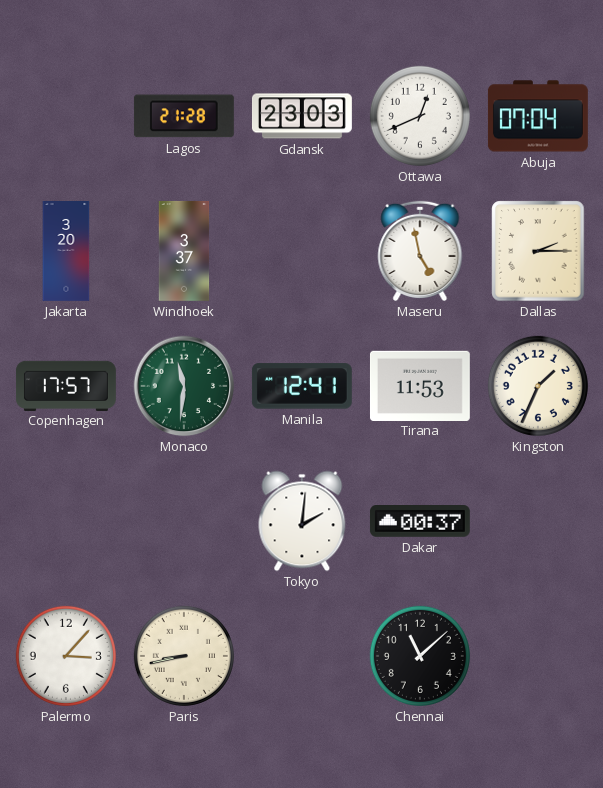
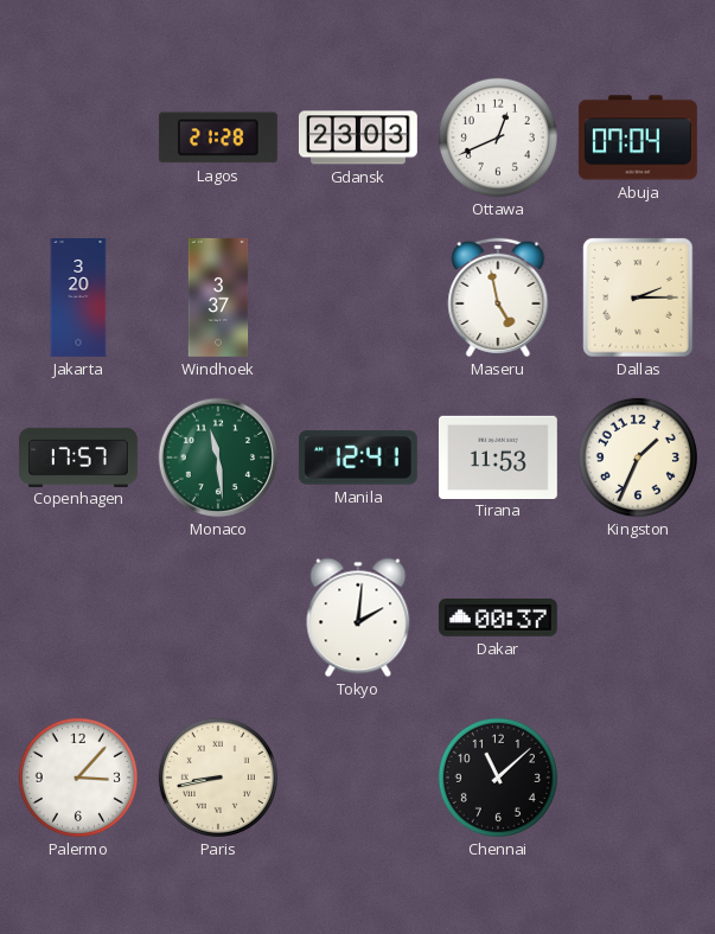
Monaco: 11:31 -> 11:29 (218, 458)
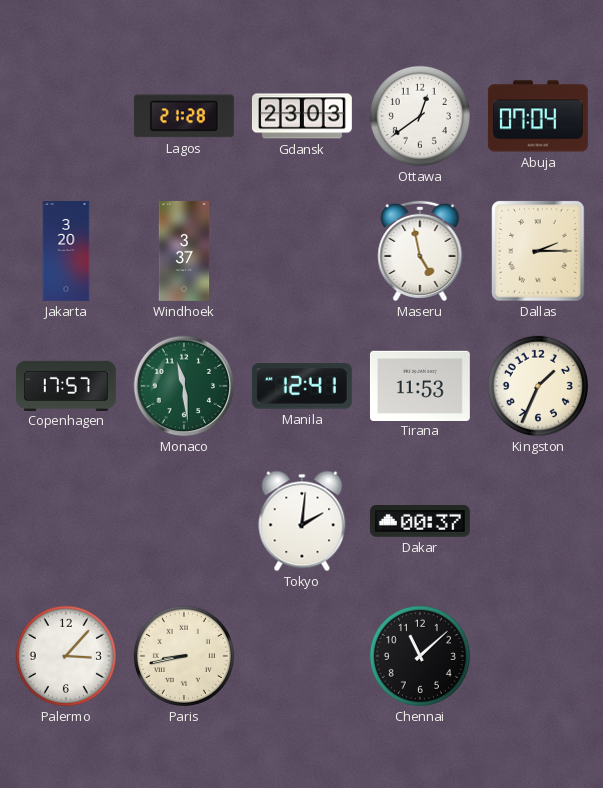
Ottawa: 12:41 -> 12:39 (420, 116)
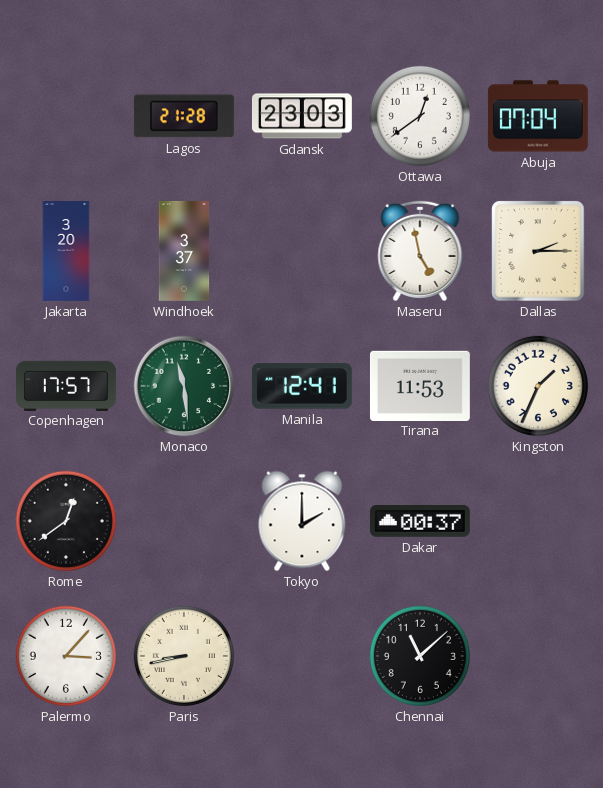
Rome: none -> 12:39 (66, 521)
Tokyo: 2:01 -> 2:00 (302, 521)
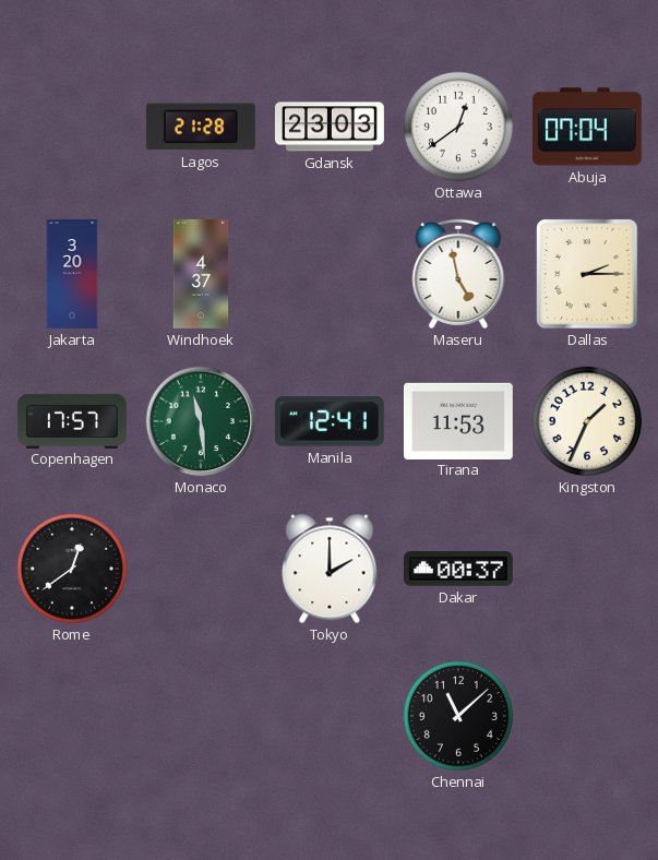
Windhoek: 3:37 -> 4:37 (201, 274)
Palermo: 3:07 -> none (66, 656)
Paris: 8:43 -> none (184, 656)
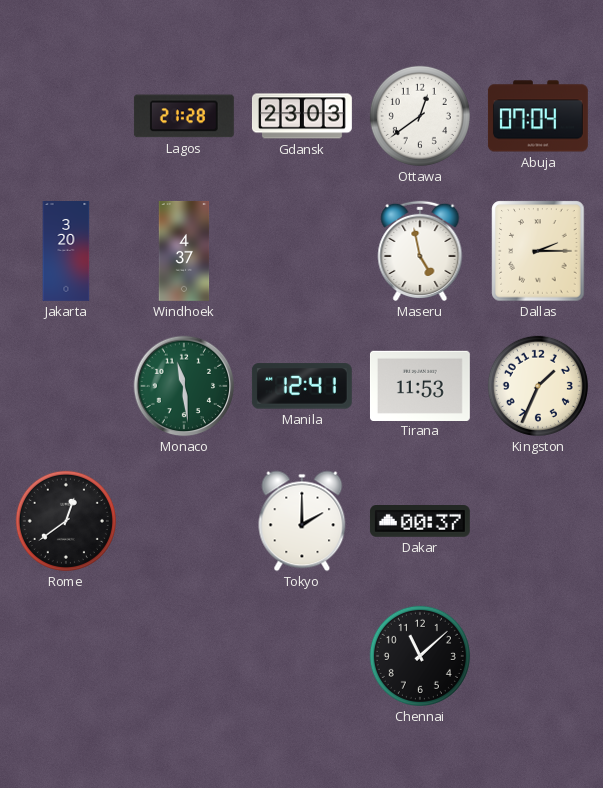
Copenhagen: 17:57 -> none (73, 420)
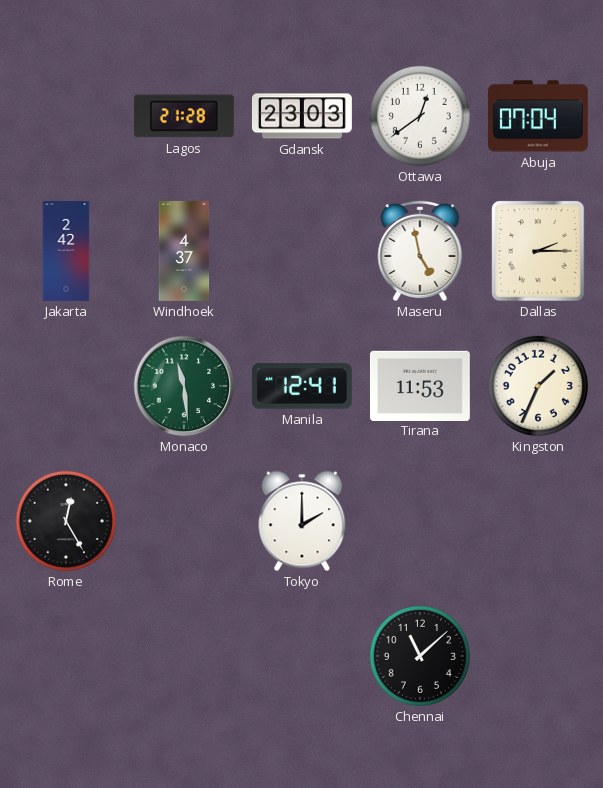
Jakarta: 3:20 -> 2:42 (66, 252)
Rome: 12:39 -> 12:25 (66, 521)
Dakar: 00:37 -> none (420, 522)
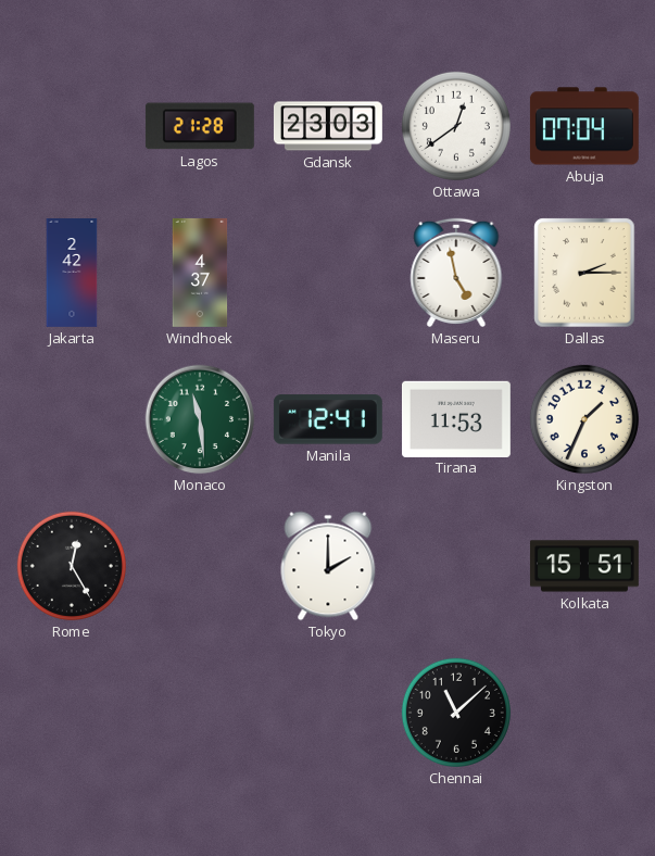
Kolkata: none -> 15:51 (584, 566)
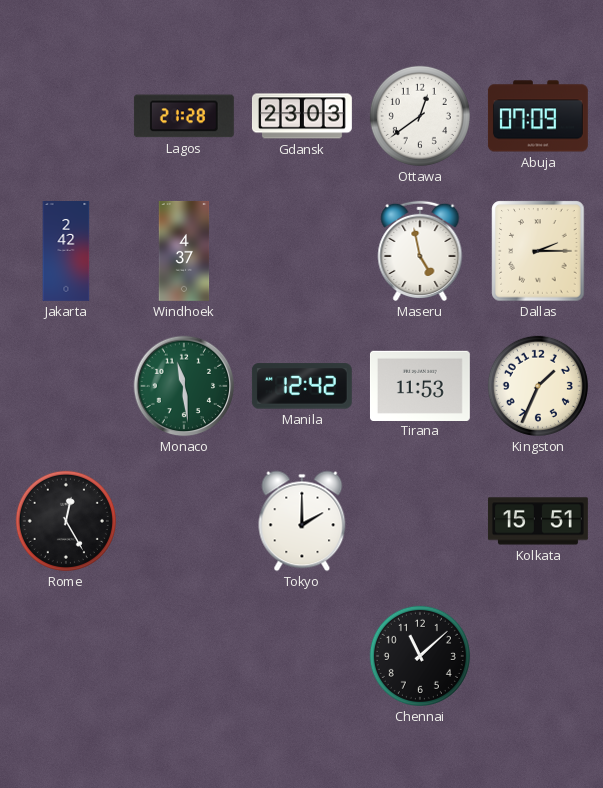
Abuja: 07:04 -> 07:09 (538, 116)
Manila: 12:41 -> 12:42 (302, 386)
